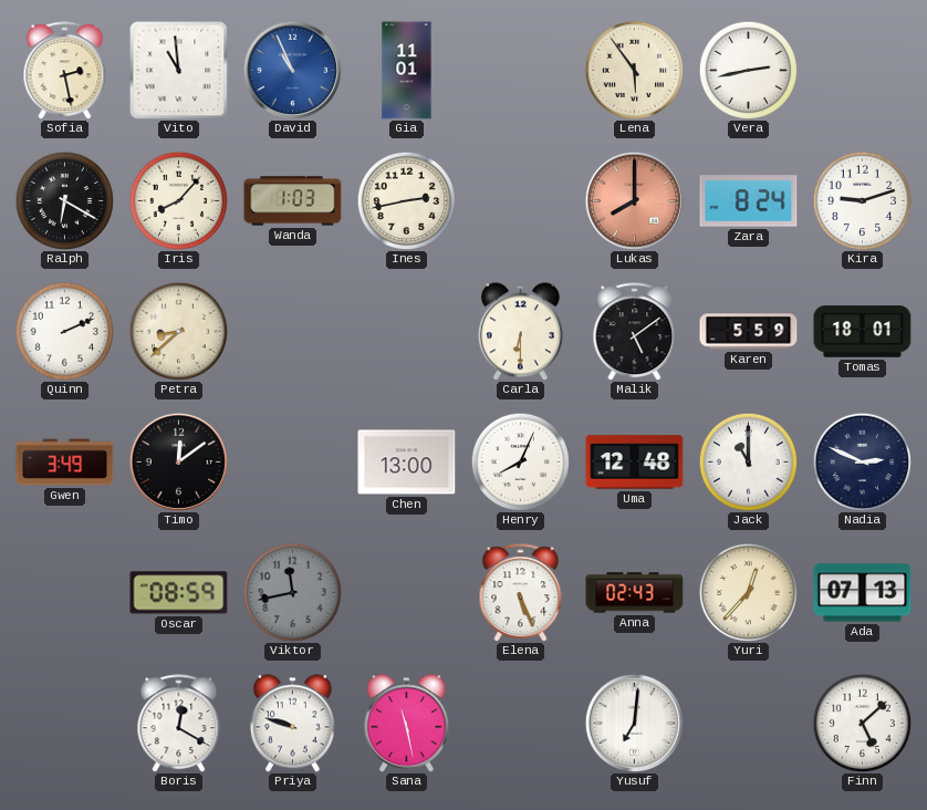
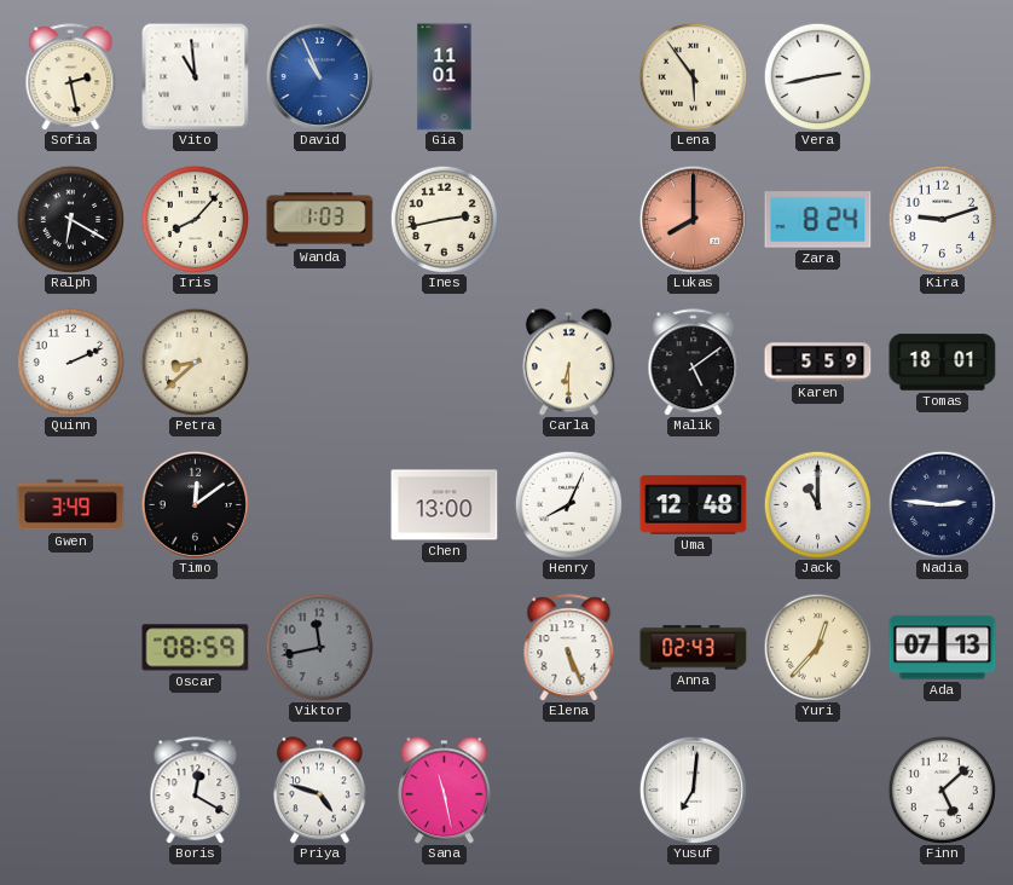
Nadia: 2:49 -> 2:46 (942, 504)
Priya: 9:48 -> 4:48 (319, 791)
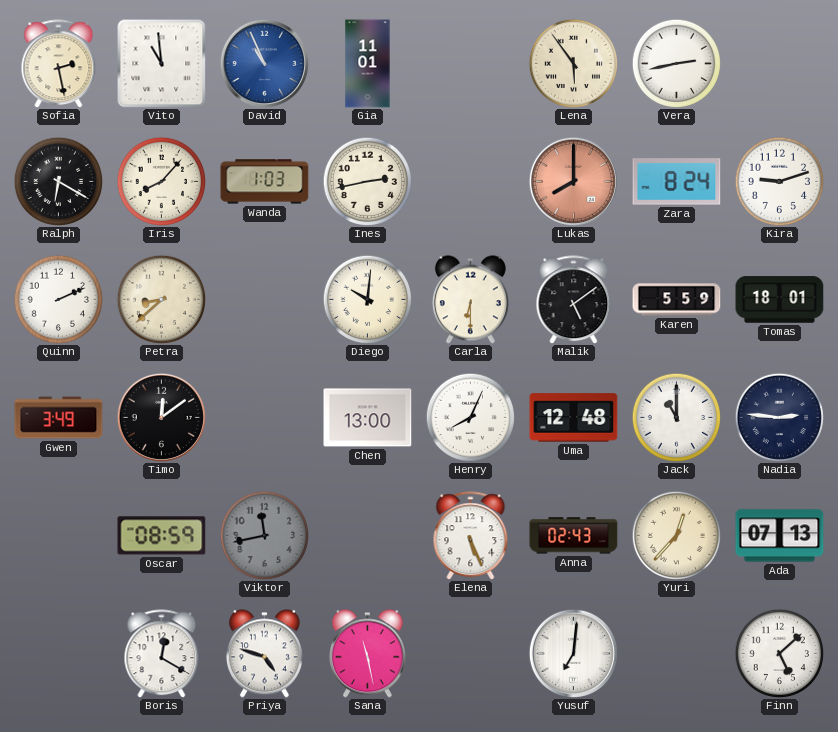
Diego: none -> 10:01 (367, 299)
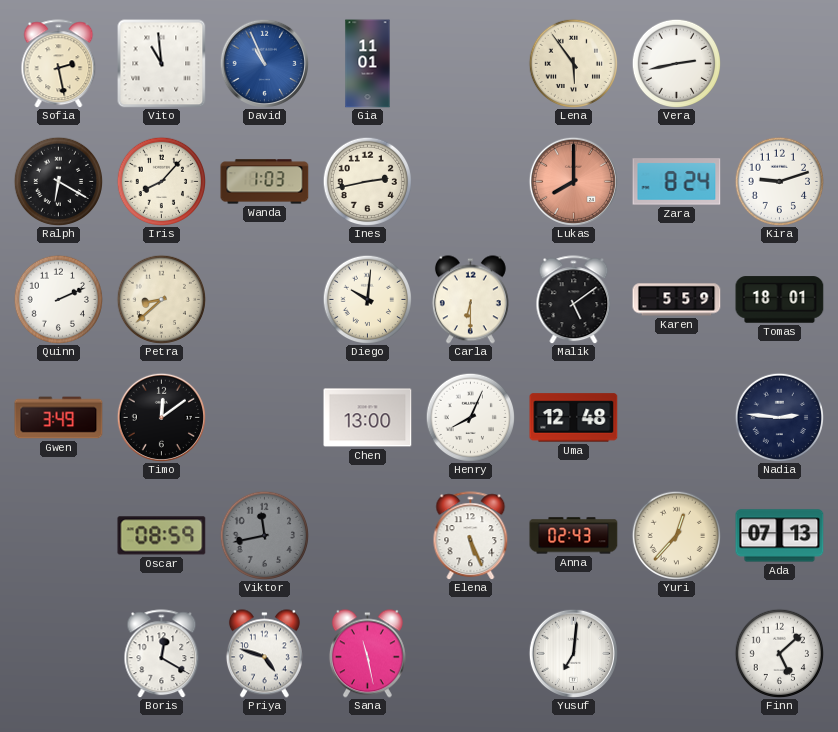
Jack: 11:00 -> none (676, 417)
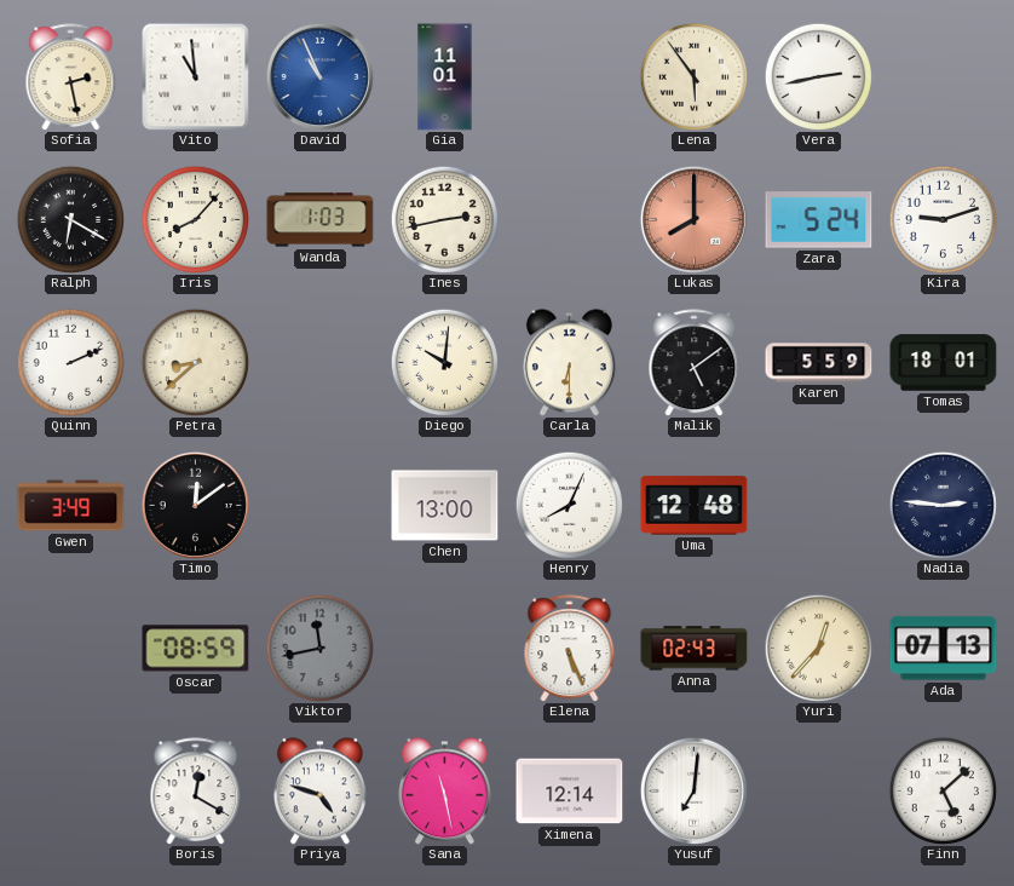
Zara: 8:24 -> 5:24 (819, 220)
Ximena: none -> 12:14 (570, 792)
